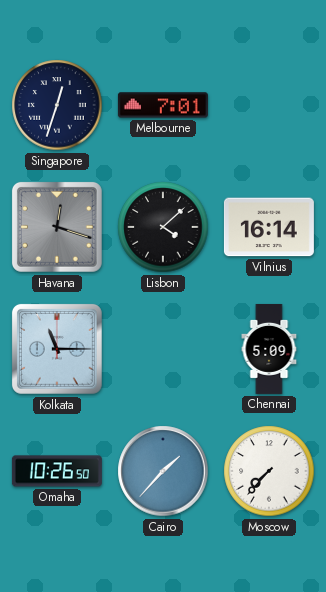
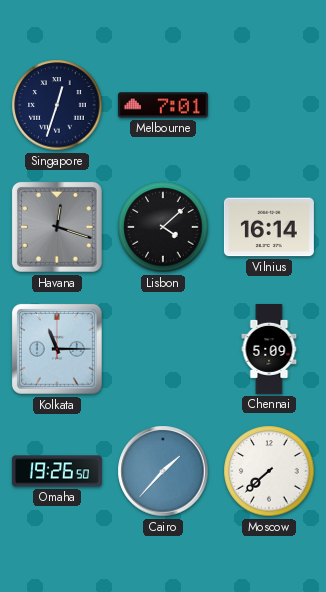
Omaha: 10:26 -> 19:26 (57, 471)
Moscow: 7:37 -> 7:38 (269, 471)
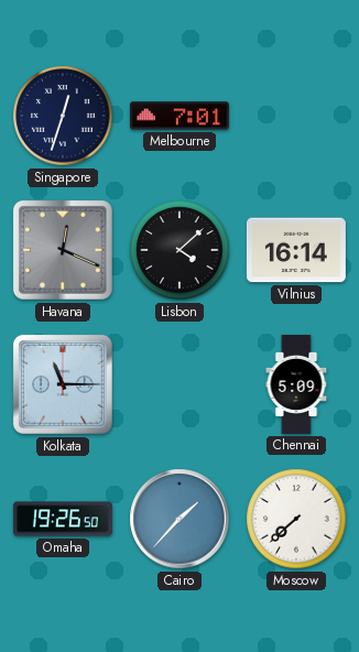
Havana: 12:18 -> 12:19 (63, 250)
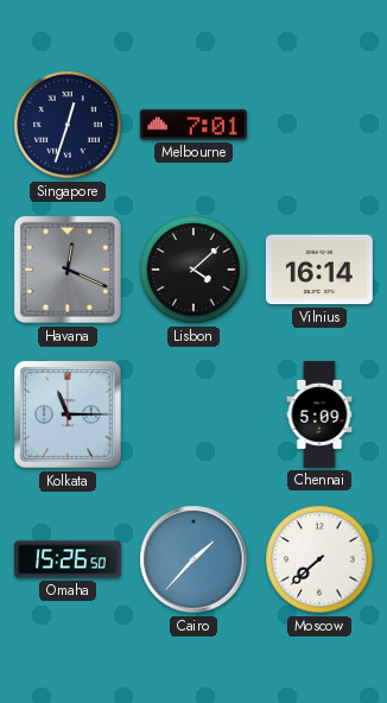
Omaha: 19:26 -> 15:26 (68, 559)
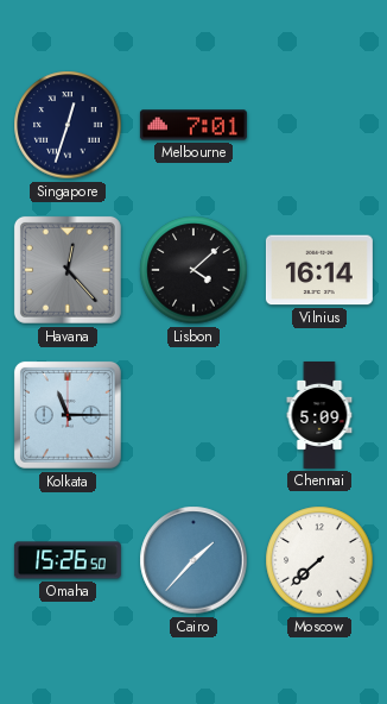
Havana: 12:19 -> 12:23 (68, 270)
